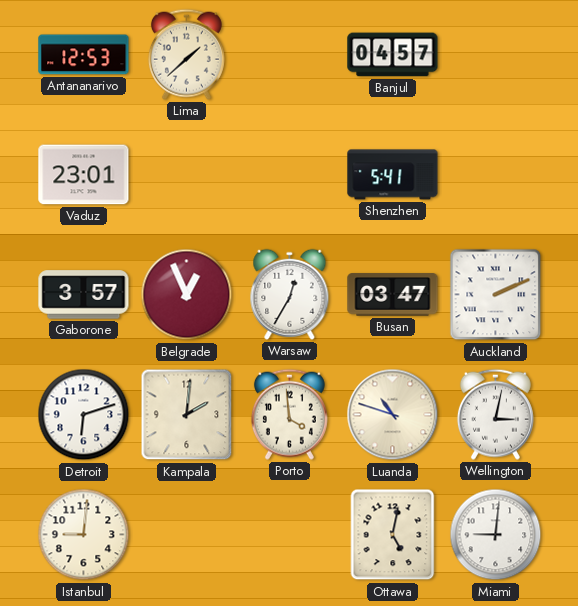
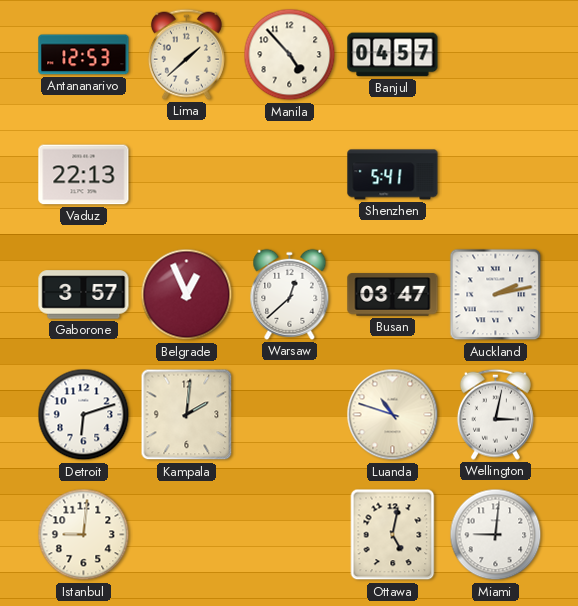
Manila: none -> 4:53 (290, 55)
Vaduz: 23:01 -> 22:13 (84, 175)
Warsaw: 12:35 -> 12:38 (290, 294)
Auckland: 2:11 -> 2:13 (496, 295)
Porto: 3:59 -> none (289, 414)
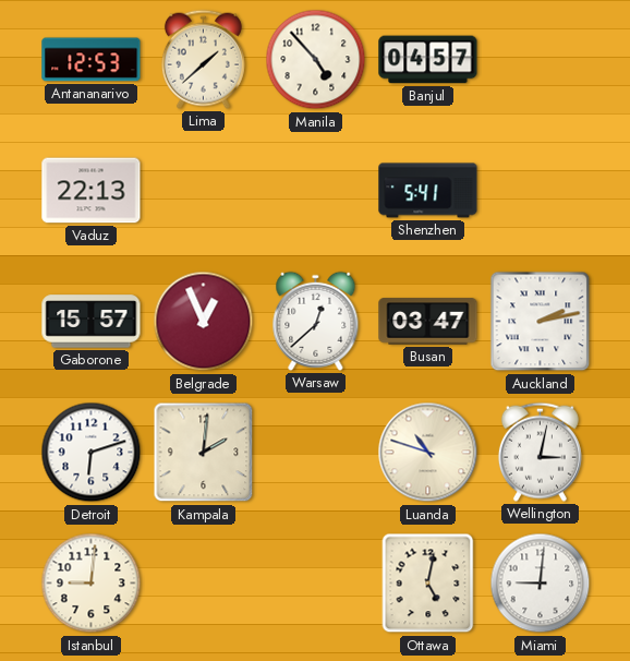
Gaborone: 3:57 -> 15:57 (92, 322)
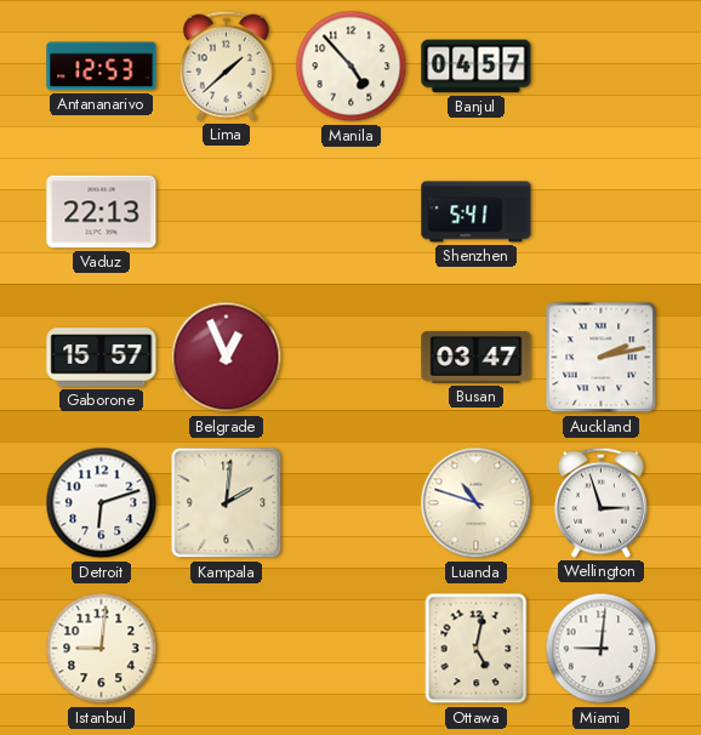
Warsaw: 12:38 -> none (316, 321)
Wellington: 3:02 -> 2:57 (600, 502)
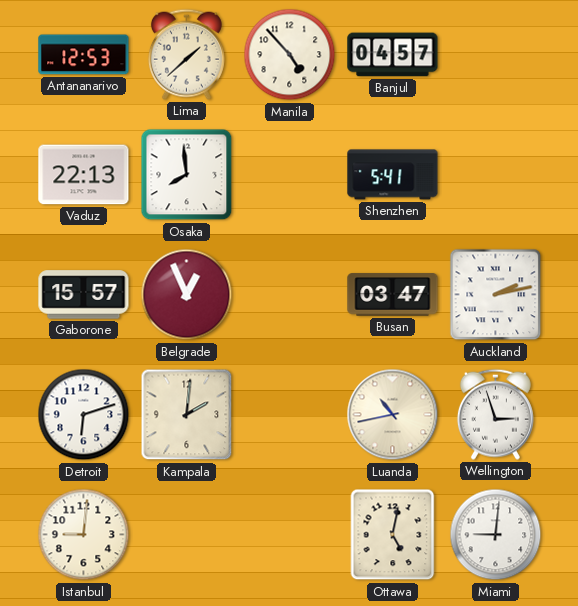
Osaka: none -> 7:59 (187, 175)
Luanda: 10:48 -> 10:43 (393, 415)
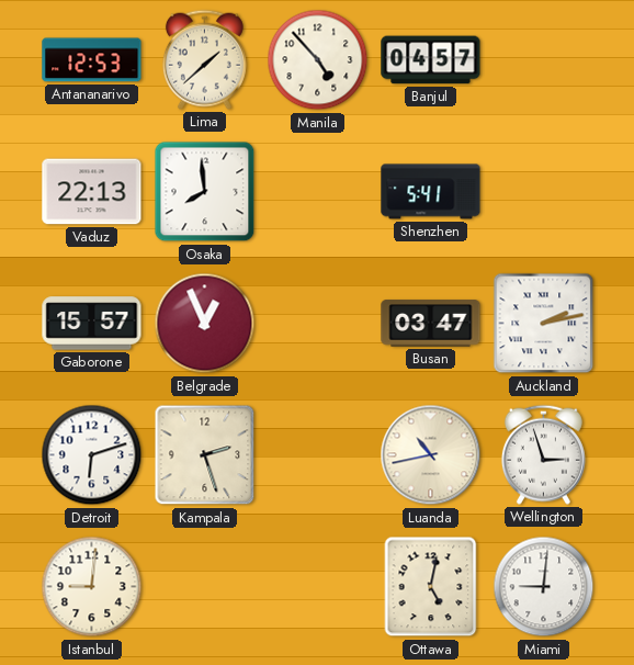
Kampala: 2:01 -> 2:27 (205, 455)
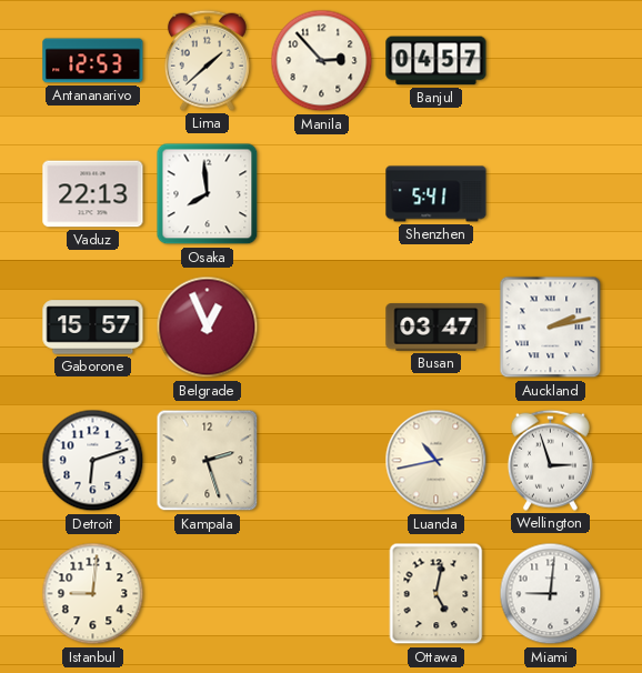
Manila: 4:53 -> 2:53 (322, 61)
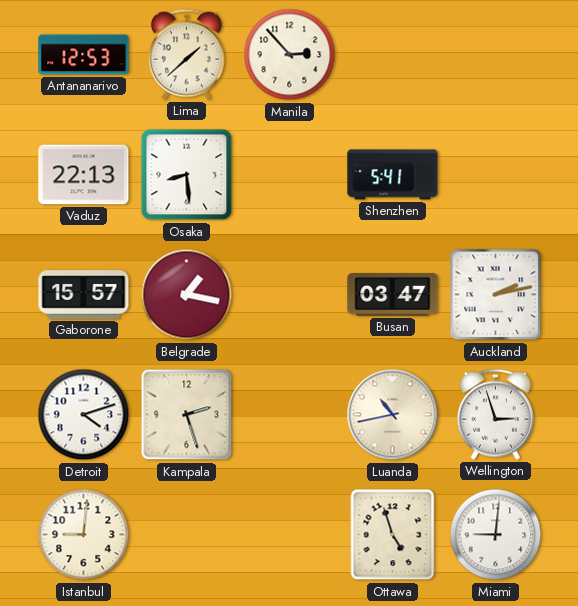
Banjul: 04:57 -> none (437, 61)
Osaka: 7:59 -> 8:29 (187, 175)
Belgrade: 12:56 -> 1:17 (187, 295)
Detroit: 6:12 -> 4:12 (84, 415)
Ottawa: 5:02 -> 4:57 (393, 535)
